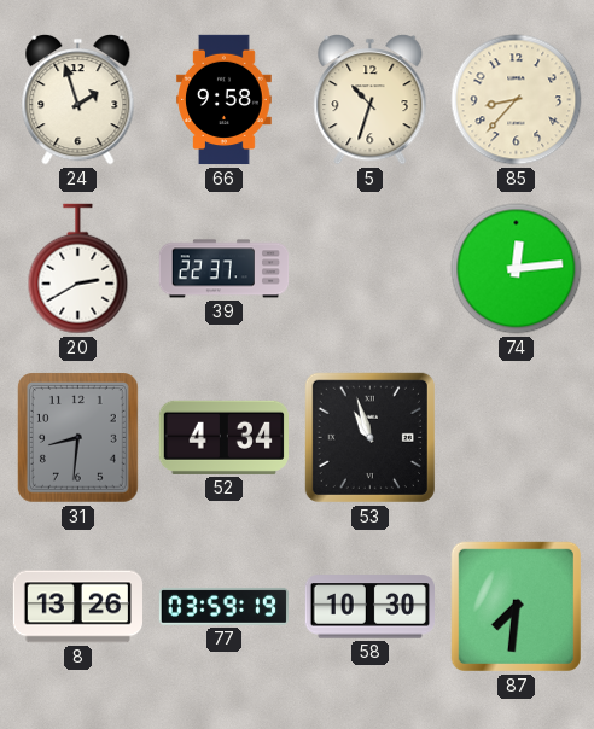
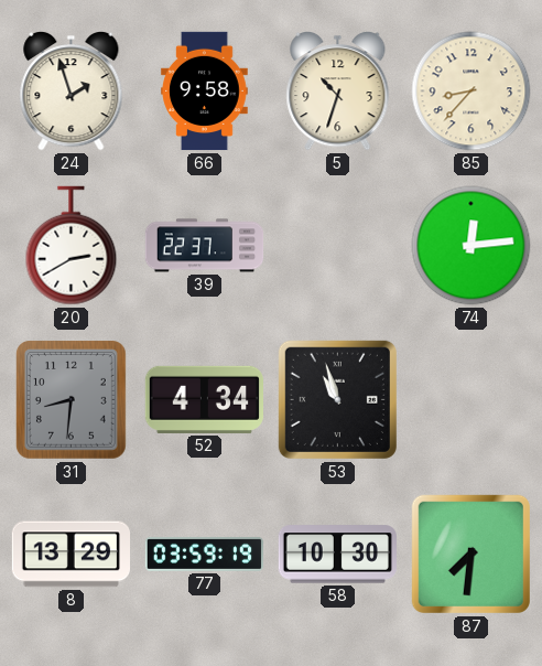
8: 13:26 -> 13:29 (71, 555)
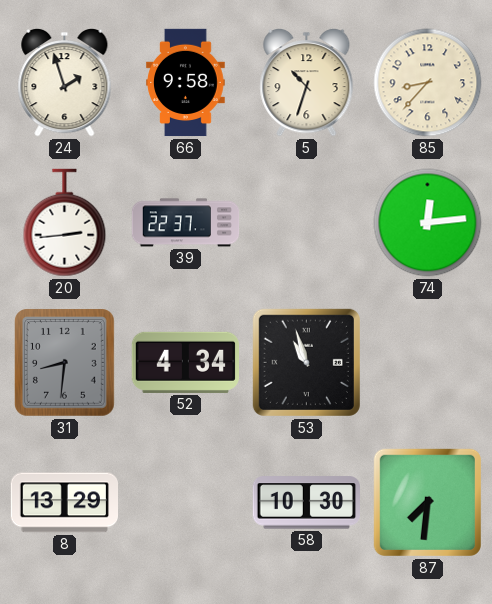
20: 2:40 -> 2:44 (65, 223)
77: 03:59 -> none (205, 554)
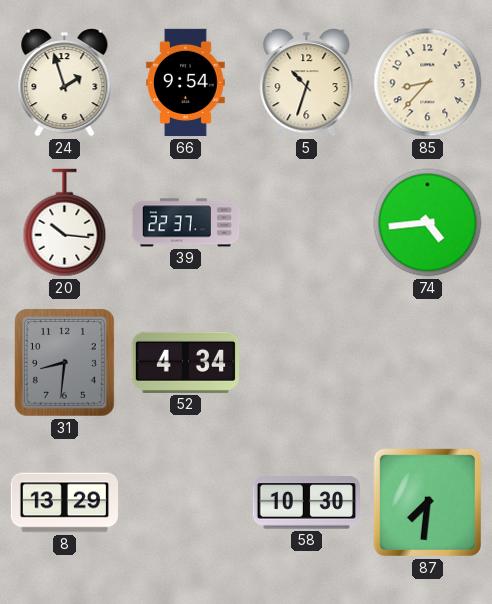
66: 9:58 -> 9:54 (186, 83)
20: 2:44 -> 10:16 (65, 223)
74: 12:14 -> 4:44 (428, 223)
53: 10:57 -> none (306, 362)
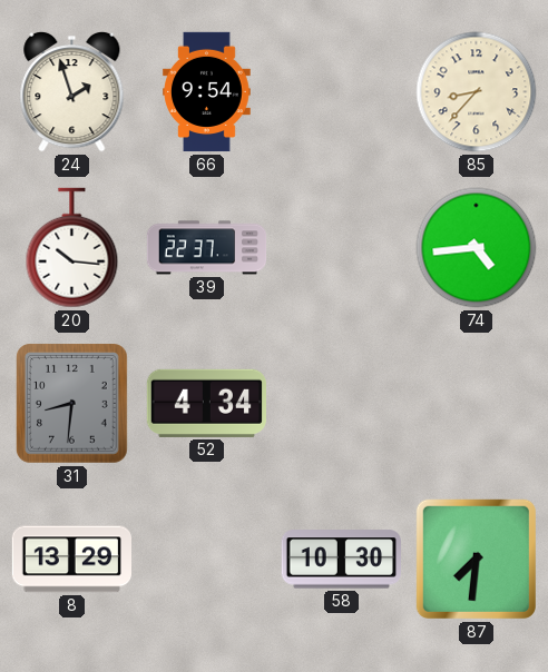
5: 10:33 -> none (307, 82)
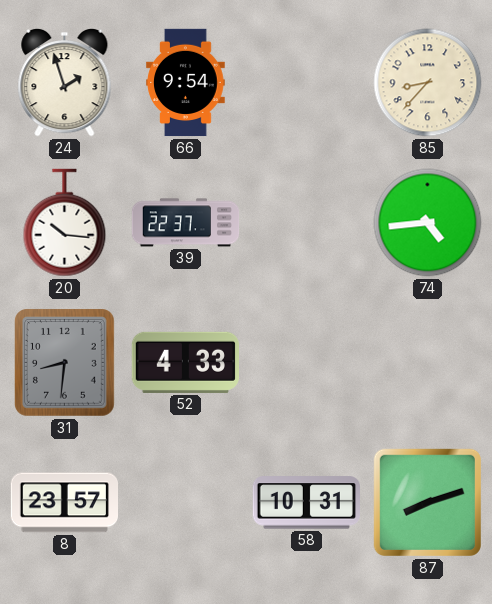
52: 4:34 -> 4:33 (185, 362)
8: 13:29 -> 23:57 (64, 503)
58: 10:30 -> 10:31 (306, 503)
87: 7:31 -> 8:12 (427, 502)
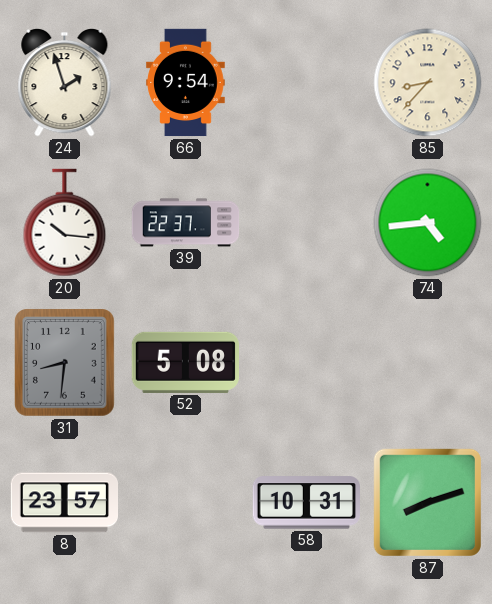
52: 4:33 -> 5:08 (185, 362)
